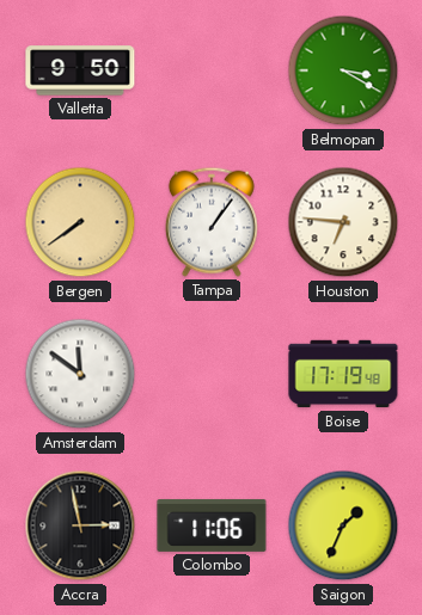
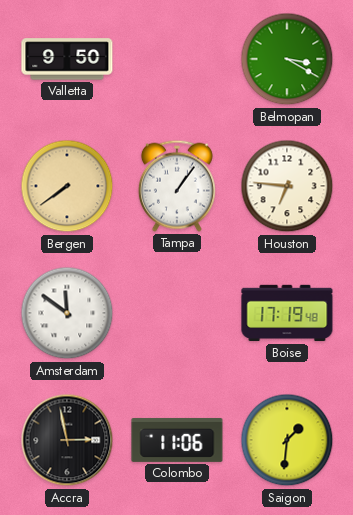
Saigon: 1:34 -> 1:31 (287, 440)
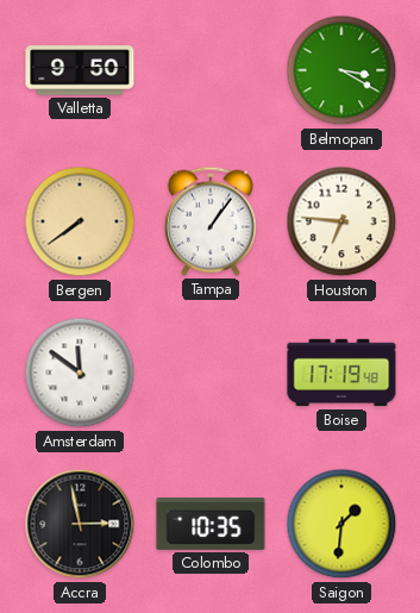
Colombo: 11:06 -> 10:35 (211, 524)
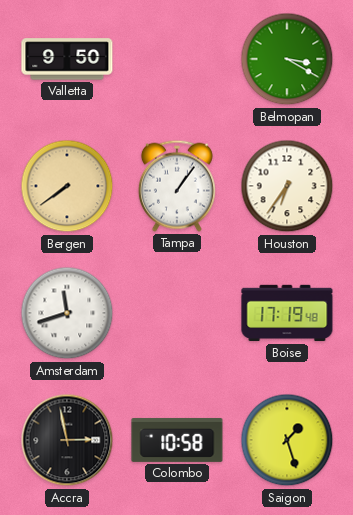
Houston: 6:46 -> 6:36 (287, 186)
Amsterdam: 11:51 -> 11:42 (67, 313)
Colombo: 10:35 -> 10:58 (177, 440)
Saigon: 1:31 -> 1:27 (287, 440)
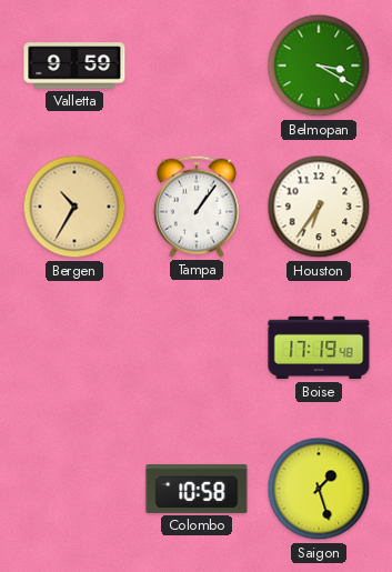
Valletta: 9:50 -> 9:59 (74, 66)
Bergen: 7:39 -> 10:35 (74, 207)
Amsterdam: 11:42 -> none (67, 313)
Accra: 2:58 -> none (67, 440)
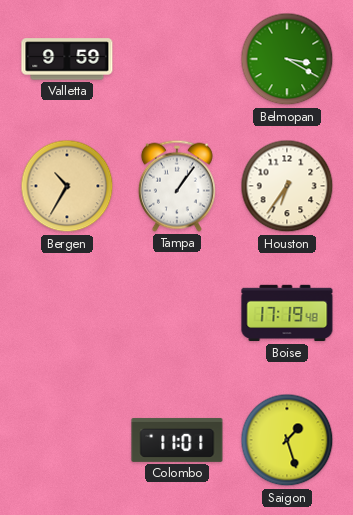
Colombo: 10:58 -> 11:01 (177, 440)
